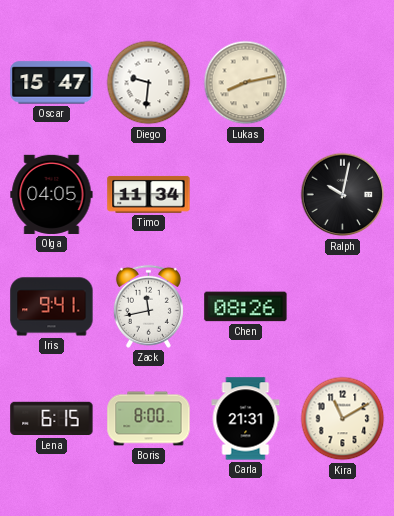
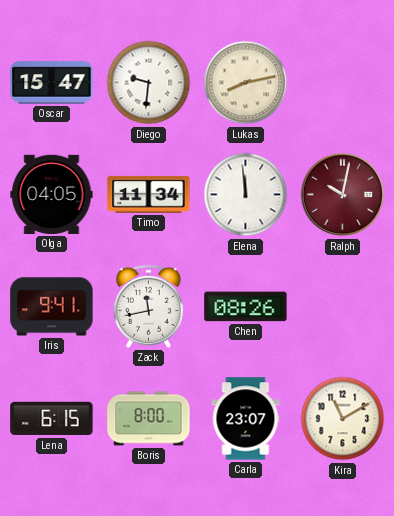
Elena: none -> 11:59 (246, 195)
Ralph dial: black -> burgundy (343, 195)
Carla: 21:31 -> 23:07 (246, 419)
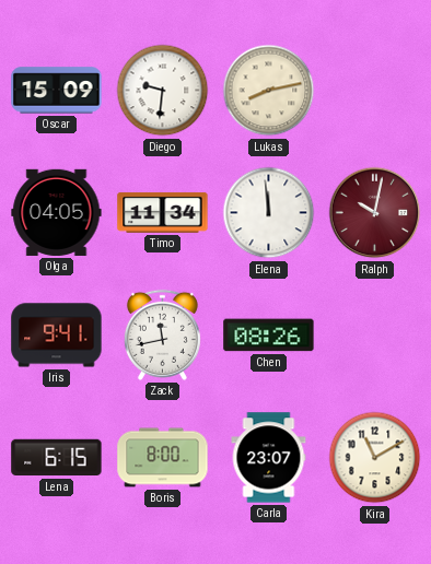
Oscar: 15:47 -> 15:09 (57, 91)
